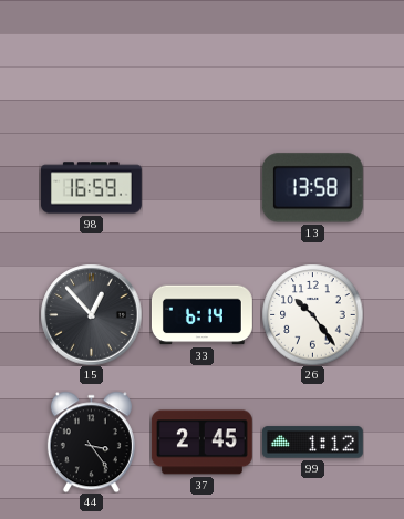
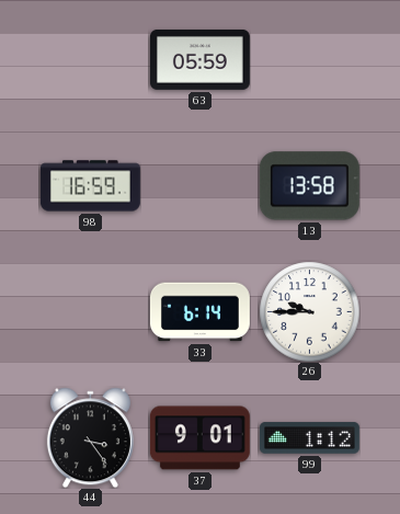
63: none -> 05:59 (199, 60)
15: 12:53 -> none (91, 314)
26: 10:24 -> 9:45 (309, 311)
37: 2:45 -> 9:01 (199, 438)
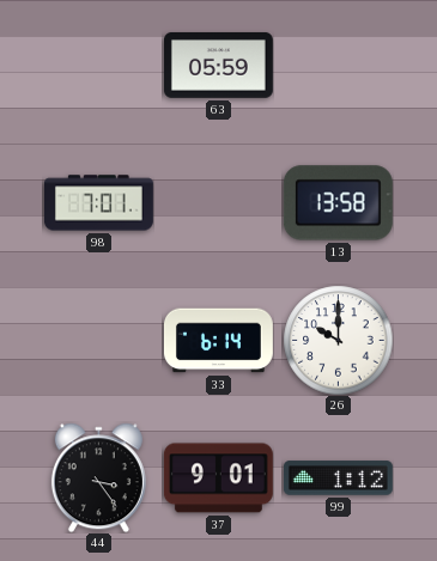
98: 16:59 -> 7:01 (98, 203)
26: 9:45 -> 10:00 (338, 340)
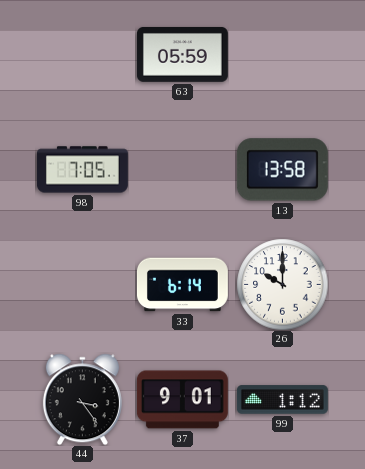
98: 7:01 -> 7:05 (82, 170)
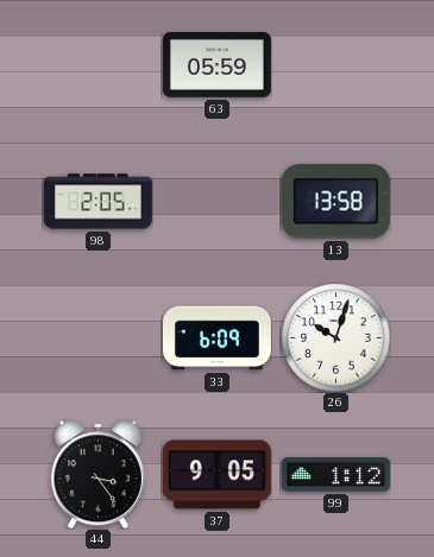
98: 7:05 -> 2:05 (98, 202)
33: 6:14 -> 6:09 (216, 338)
26: 10:00 -> 10:03 (335, 337)
37: 9:01 -> 9:05 (216, 475)
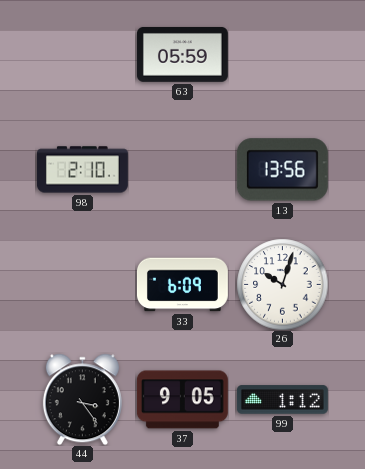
98: 2:05 -> 2:10 (82, 170)
13: 13:58 -> 13:56 (282, 170)
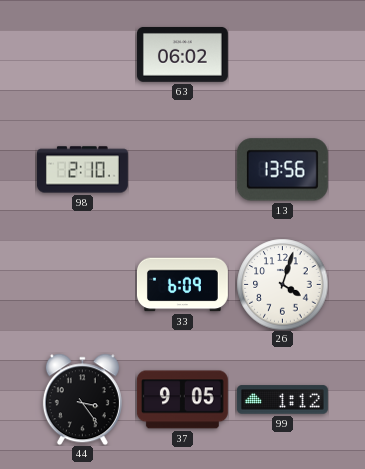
63: 05:59 -> 06:02 (182, 55)
26: 10:03 -> 4:03 (282, 284)
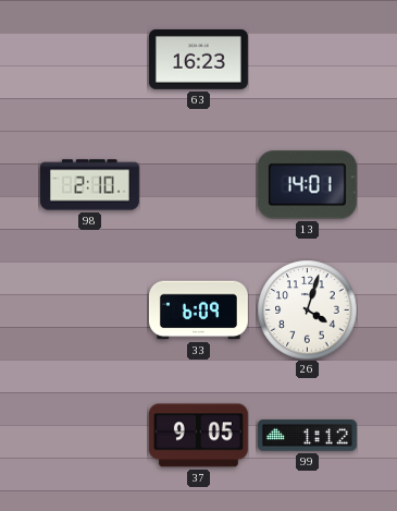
63: 06:02 -> 16:23 (198, 60)
13: 13:56 -> 14:01 (307, 185)
44: 3:24 -> none (82, 399)
